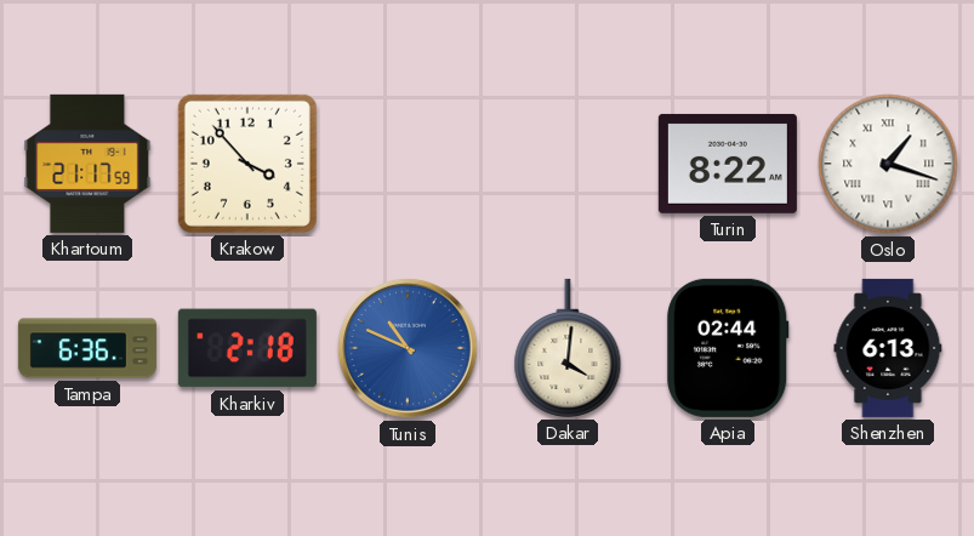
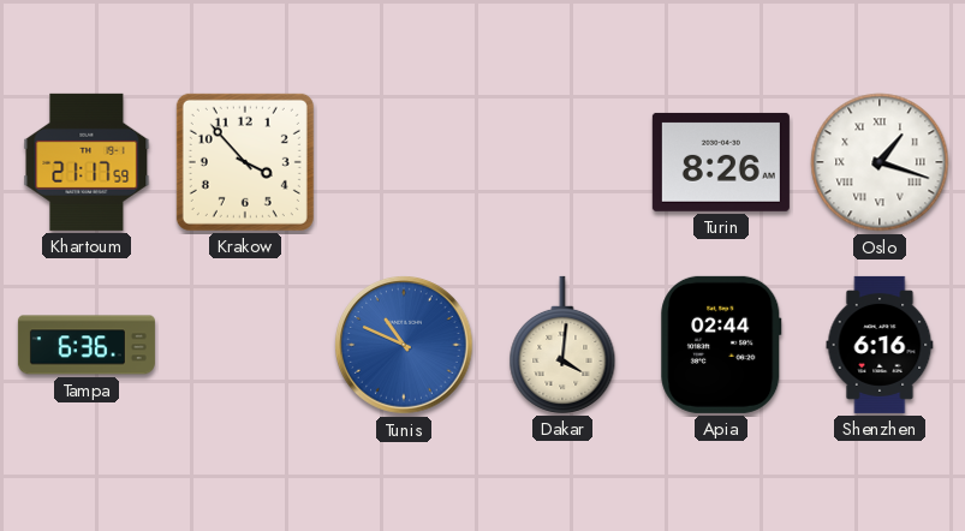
Turin: 8:22 -> 8:26 (721, 162)
Kharkiv: 2:18 -> none (247, 348)
Shenzhen: 6:13 -> 6:16 (880, 345)
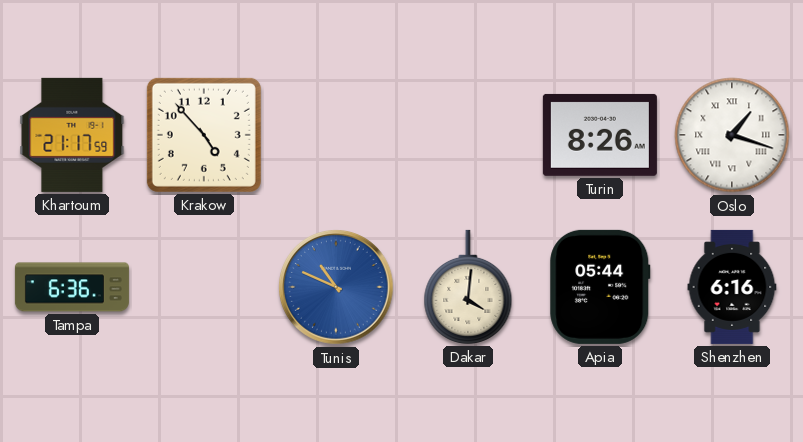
Krakow: 3:53 -> 4:53 (204, 135)
Apia: 02:44 -> 05:44 (600, 287)
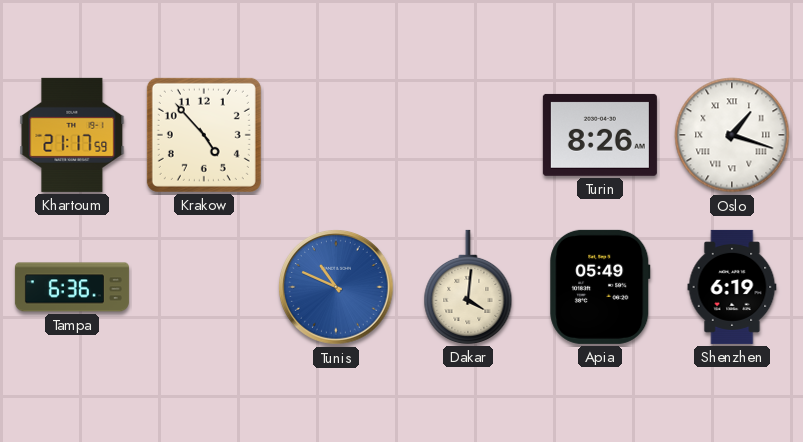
Apia: 05:44 -> 05:49 (600, 287)
Shenzhen: 6:16 -> 6:19 (732, 287)
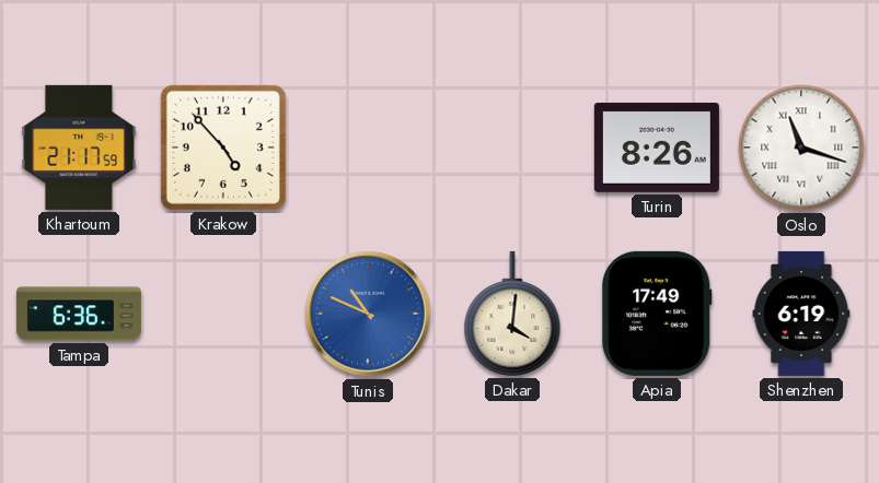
Oslo: 1:18 -> 11:18 (801, 148)
Apia: 05:49 -> 17:49 (657, 314)
